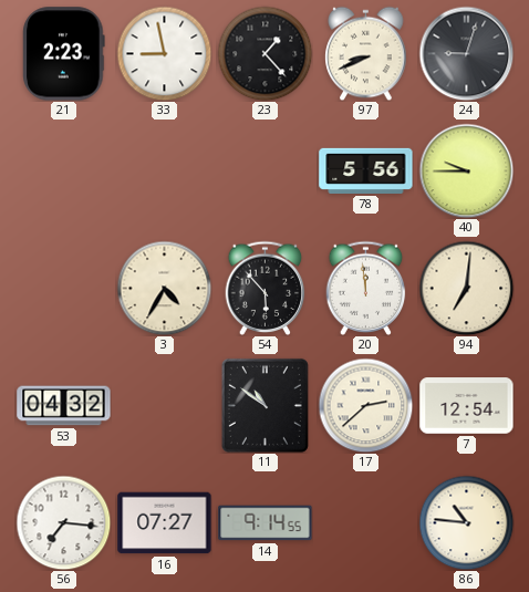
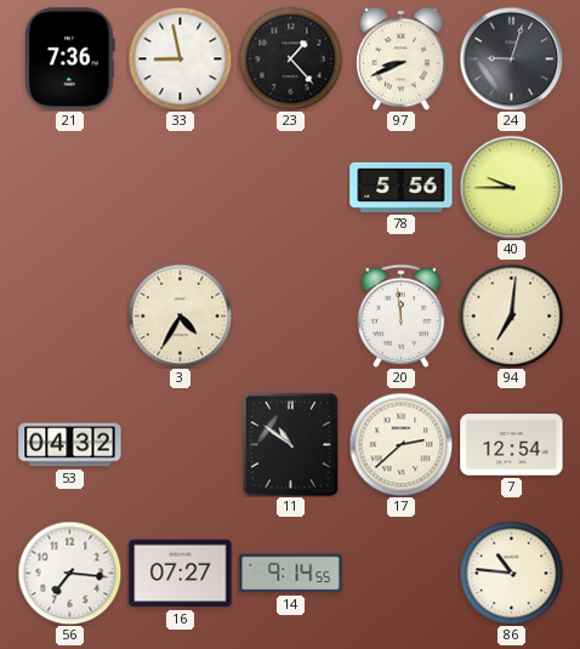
21: 2:23 -> 7:36 (70, 59)
54: 5:53 -> none (266, 288)
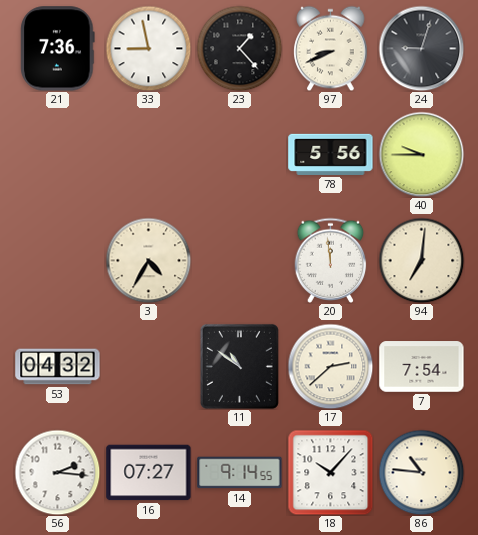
7: 12:54 -> 7:54 (422, 367)
56: 7:16 -> 2:16 (57, 472)
18: none -> 10:07 (330, 472)
